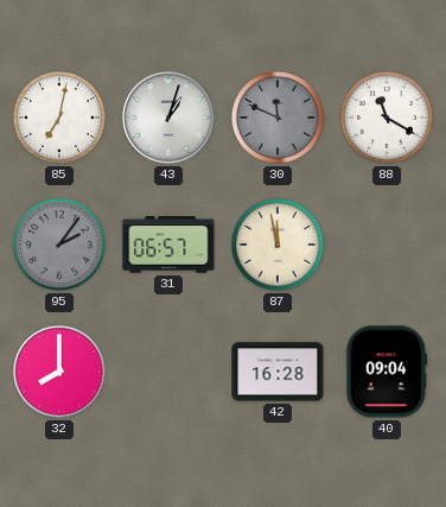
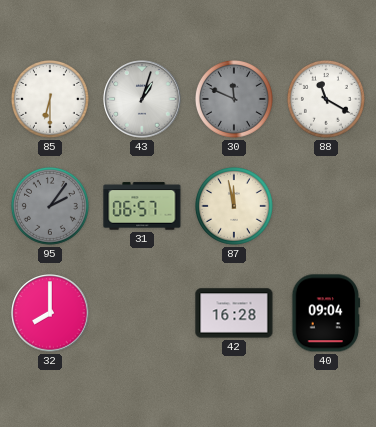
85: 7:02 -> 6:30 (50, 99)
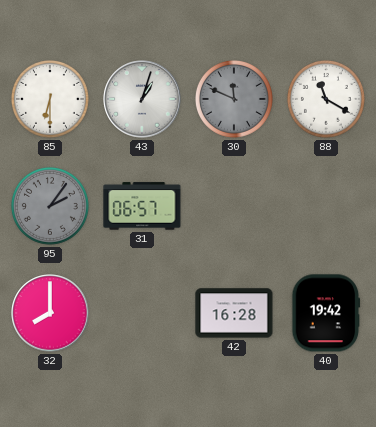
87: 11:58 -> none (234, 206)
40: 09:04 -> 19:42 (326, 313)
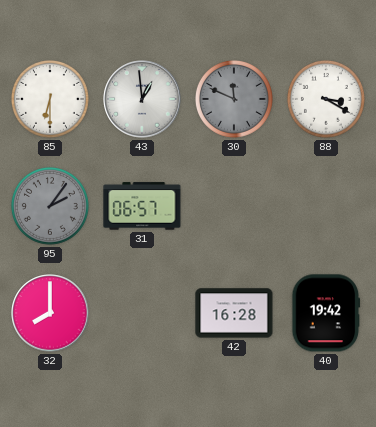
43: 1:03 -> 12:59 (142, 99)
88: 11:20 -> 3:20 (326, 99)
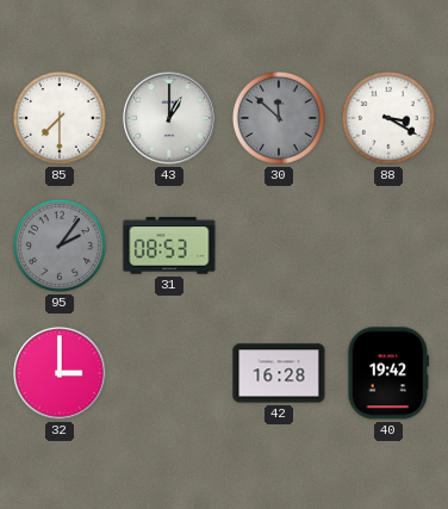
85: 6:30 -> 7:30 (60, 118)
43: 12:59 -> 1:00 (169, 118)
30: 11:49 -> 11:52 (279, 118)
31: 06:57 -> 08:53 (169, 246)
32: 8:00 -> 3:00 (60, 373)
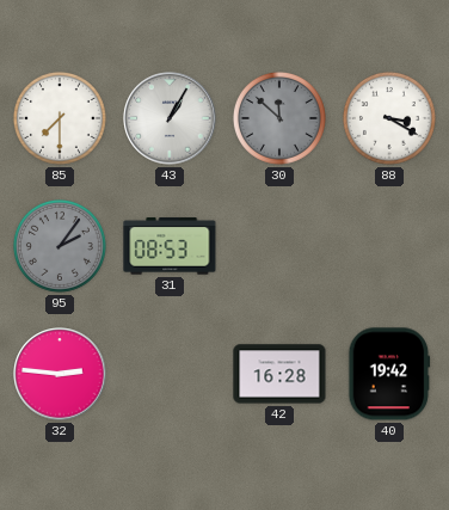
43: 1:00 -> 1:05 (170, 118)
32: 3:00 -> 2:46 (60, 374)
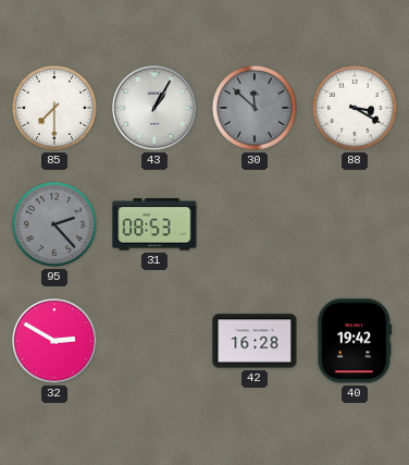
95: 2:06 -> 2:23 (54, 224)
32: 2:46 -> 2:50 (54, 341)
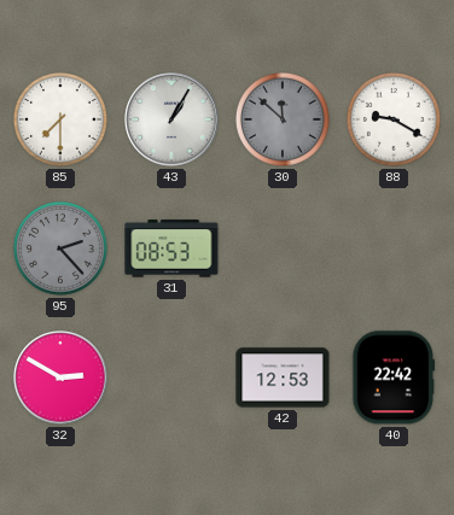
88: 3:20 -> 9:20 (394, 119)
42: 16:28 -> 12:53 (283, 378)
40: 19:42 -> 22:42 (394, 378)
